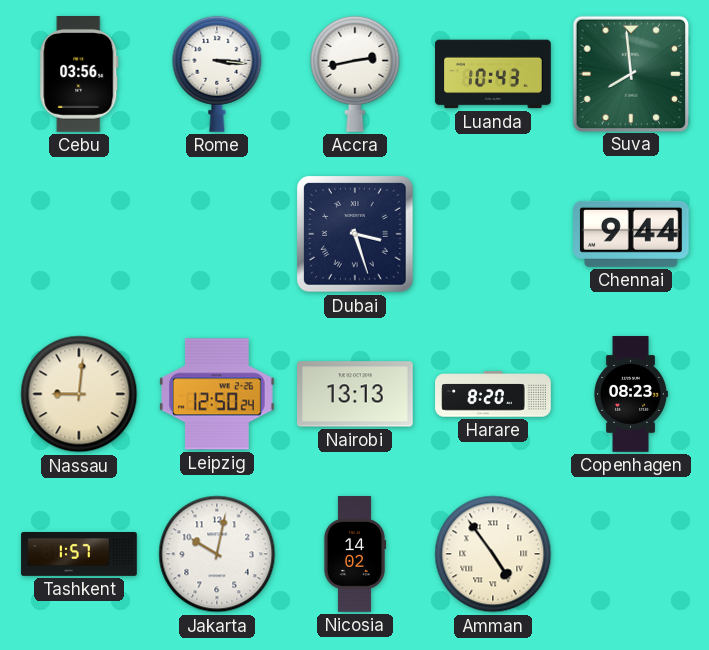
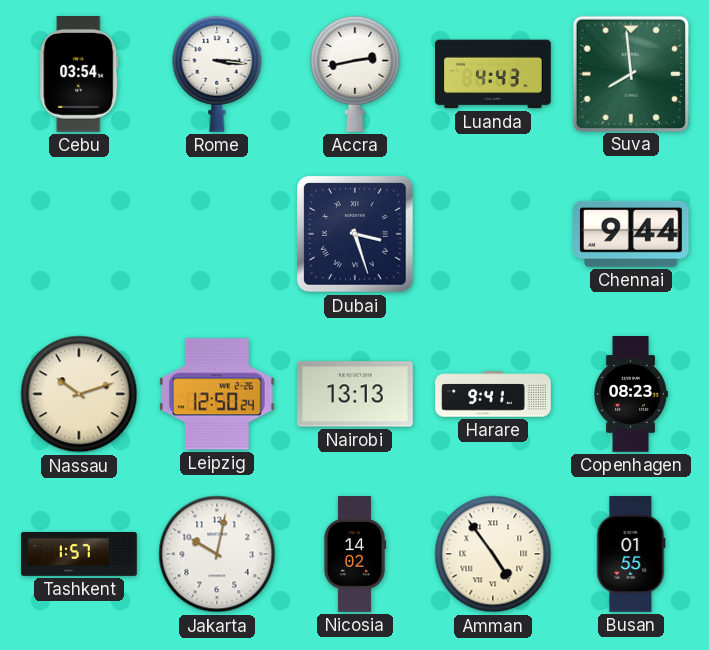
Cebu: 03:56 -> 03:54 (79, 75)
Luanda: 10:43 -> 4:43 (493, 74)
Nassau: 9:01 -> 10:12 (79, 394)
Harare: 8:20 -> 9:41 (493, 394)
Busan: none -> 01:55 (631, 554)
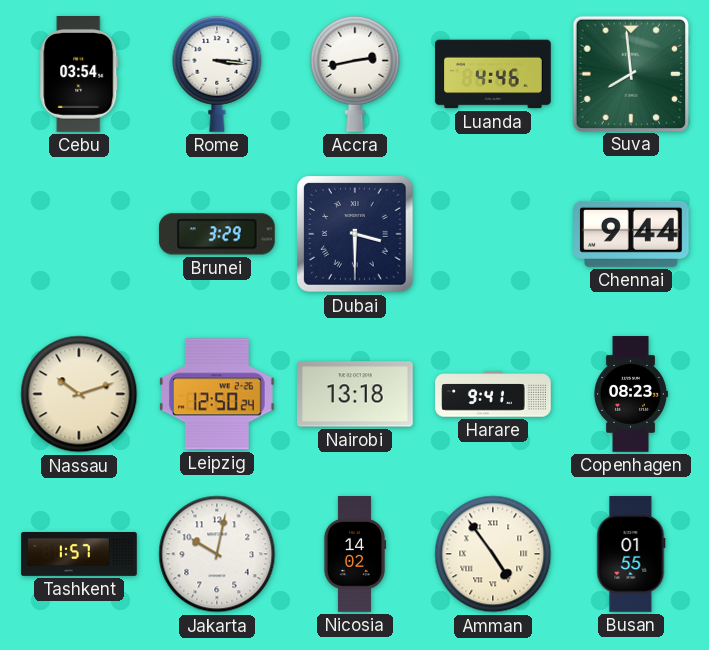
Luanda: 4:43 -> 4:46 (493, 74)
Brunei: none -> 3:29 (217, 234)
Dubai: 3:27 -> 3:30 (355, 234)
Nairobi: 13:13 -> 13:18 (356, 394)
